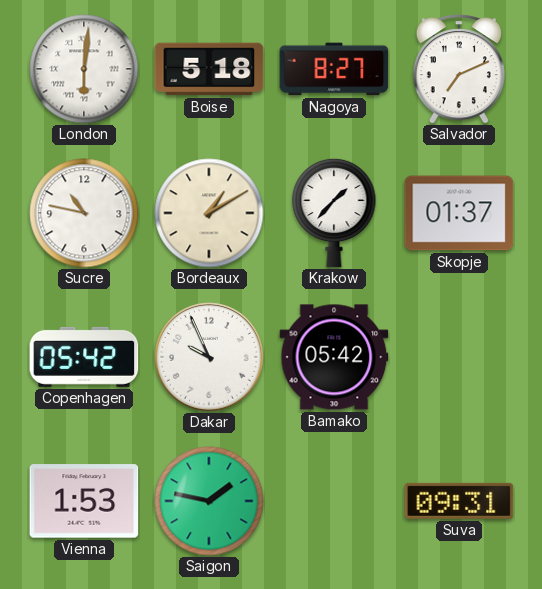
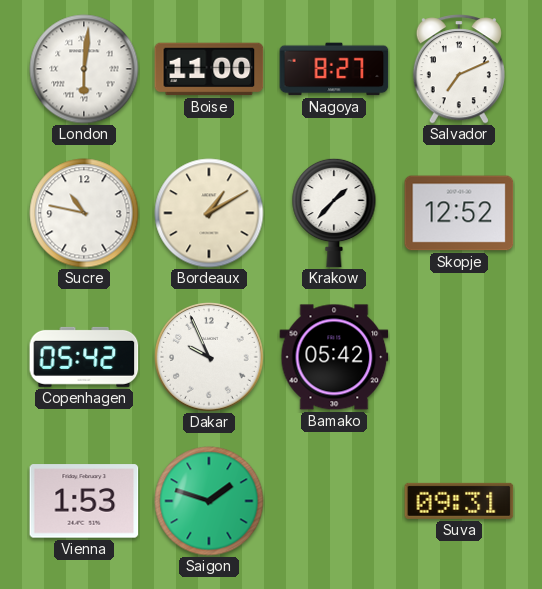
Boise: 5:18 -> 11:00 (209, 69)
Skopje: 01:37 -> 12:52 (459, 213)
Saigon: 1:47 -> 1:48 (209, 501)
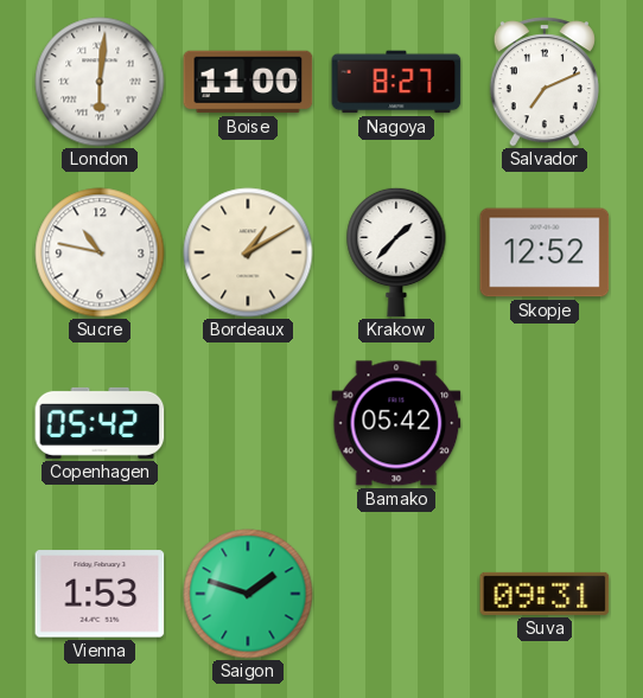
Dakar: 9:56 -> none (210, 358)
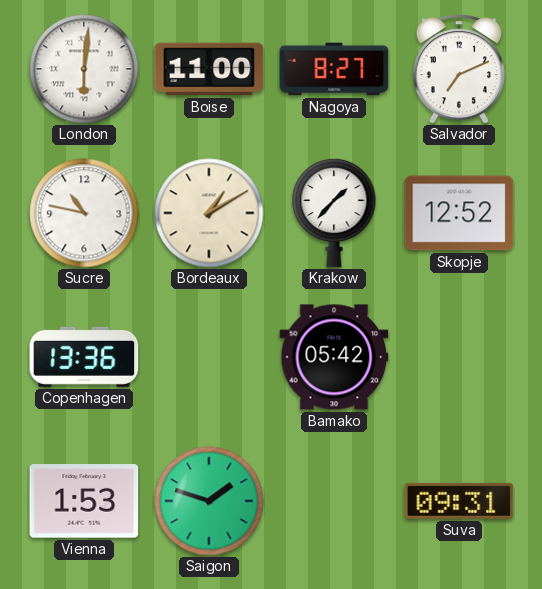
Copenhagen: 05:42 -> 13:36 (84, 357)
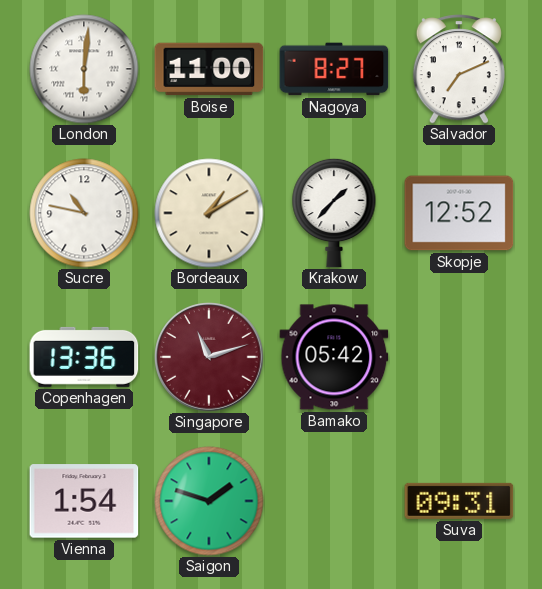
Singapore: none -> 11:12 (210, 358)
Vienna: 1:53 -> 1:54 (84, 501)
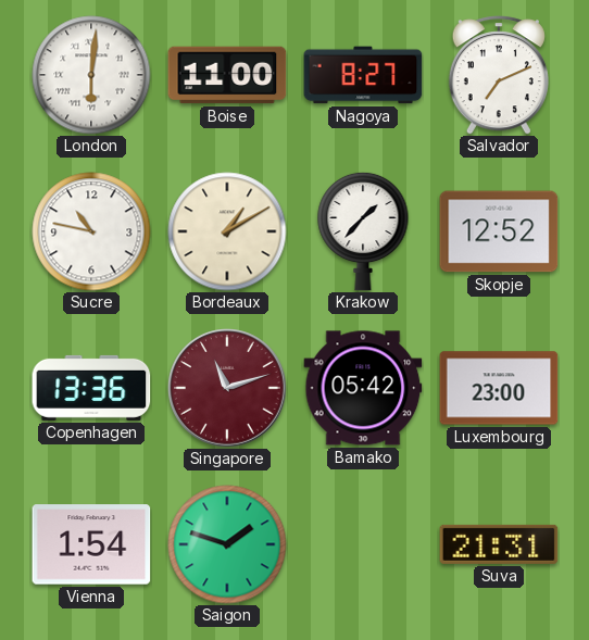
Luxembourg: none -> 23:00 (499, 388)
Suva: 09:31 -> 21:31 (499, 544)
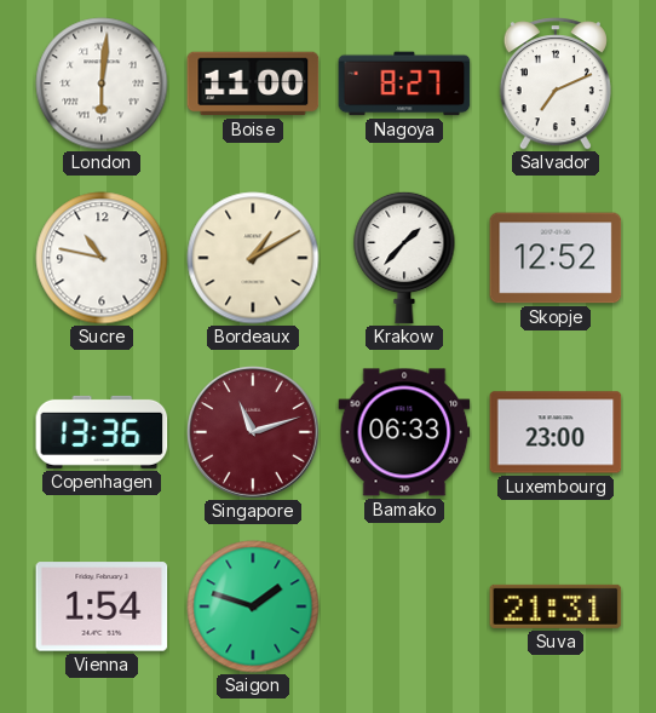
Bamako: 05:42 -> 06:33 (404, 432)
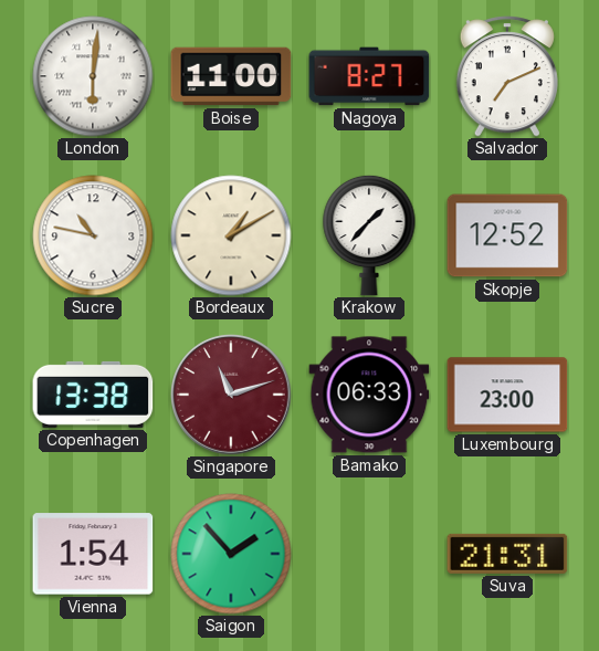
Copenhagen: 13:36 -> 13:38 (93, 395)
Saigon: 1:48 -> 1:53 (231, 554)
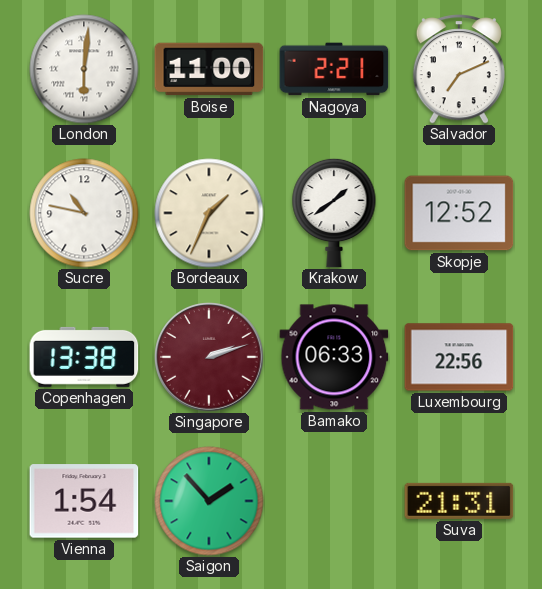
Nagoya: 8:27 -> 2:21 (334, 69)
Bordeaux: 1:10 -> 1:34 (209, 213)
Krakow: 1:37 -> 1:39 (334, 213)
Singapore: 11:12 -> 2:12 (210, 358)
Luxembourg: 23:00 -> 22:56 (459, 357)
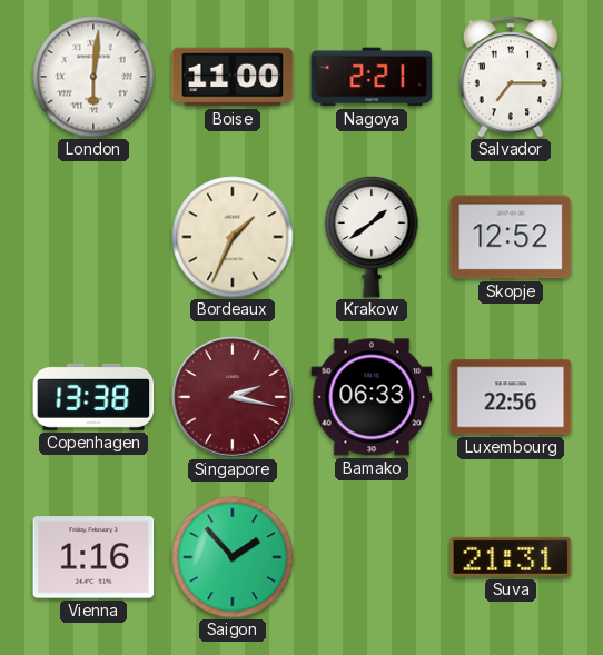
Salvador: 7:11 -> 7:15 (511, 77)
Sucre: 10:47 -> none (84, 213)
Singapore: 2:12 -> 2:17 (234, 398)
Vienna: 1:54 -> 1:16 (93, 557)
